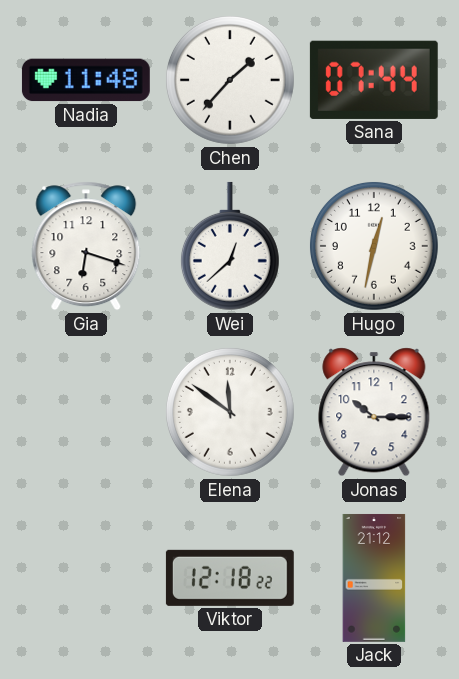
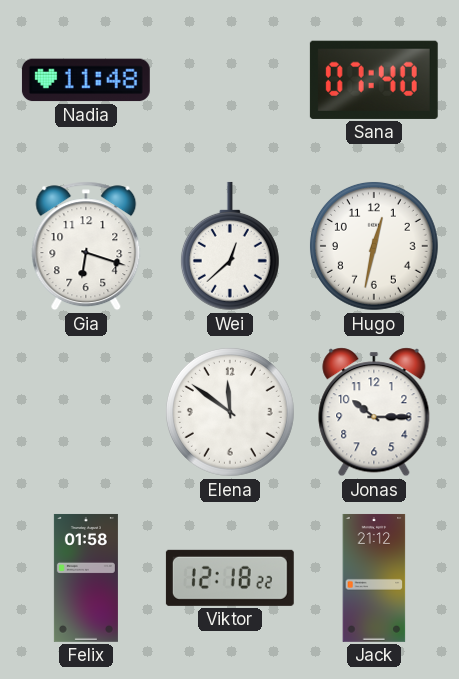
Chen: 1:37 -> none (230, 80)
Sana: 07:44 -> 07:40 (374, 80)
Felix: none -> 01:58 (86, 578)
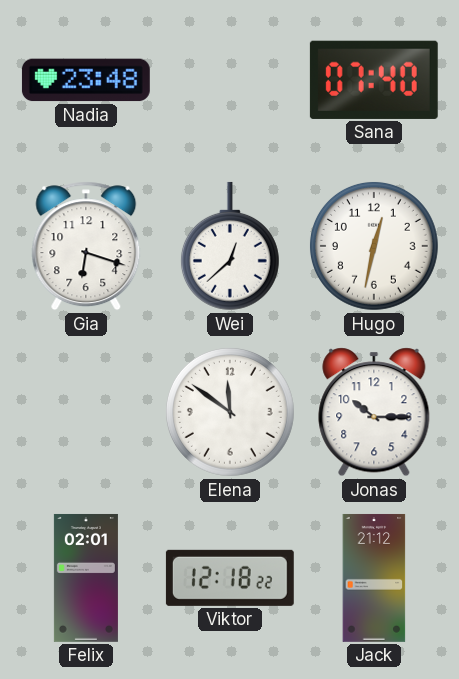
Nadia: 11:48 -> 23:48 (86, 80)
Felix: 01:58 -> 02:01 (86, 578)
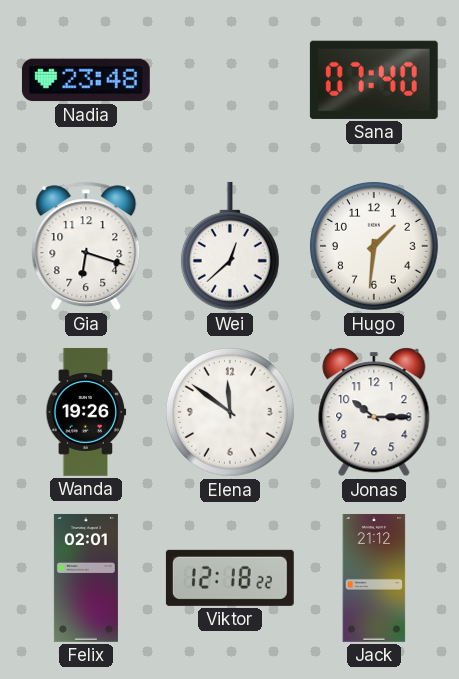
Hugo: 12:32 -> 1:31 (374, 246)
Wanda: none -> 19:26 (86, 412)
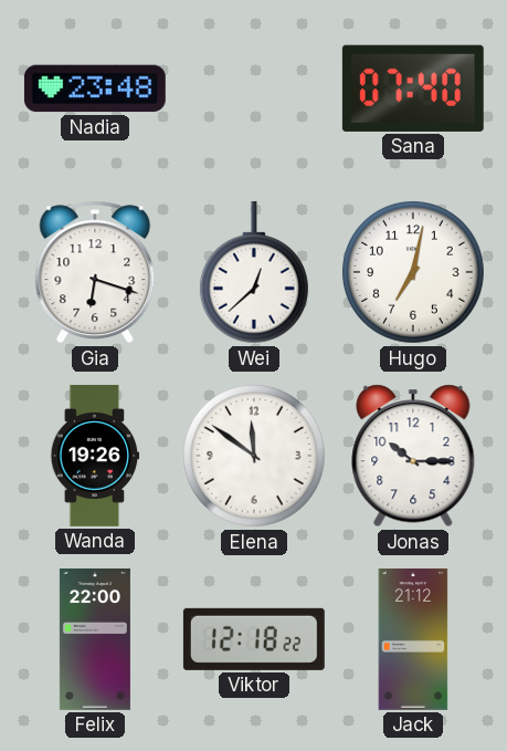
Hugo: 1:31 -> 7:02 (413, 272)
Felix: 02:01 -> 22:00 (95, 639)
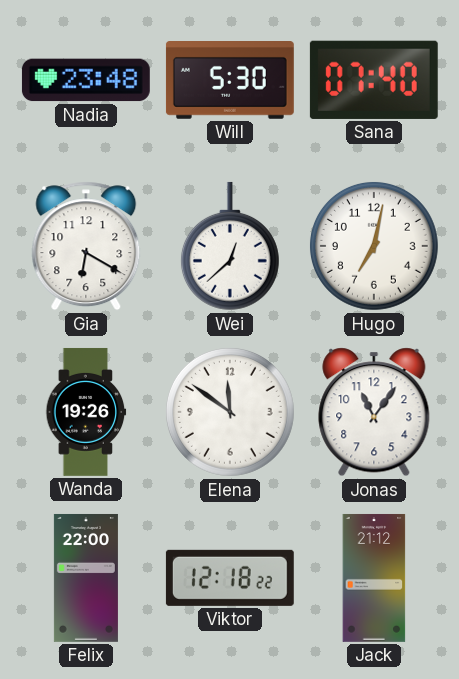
Will: none -> 5:30 (230, 81)
Gia: 6:18 -> 6:20 (86, 246)
Jonas: 10:15 -> 11:06 (374, 412)
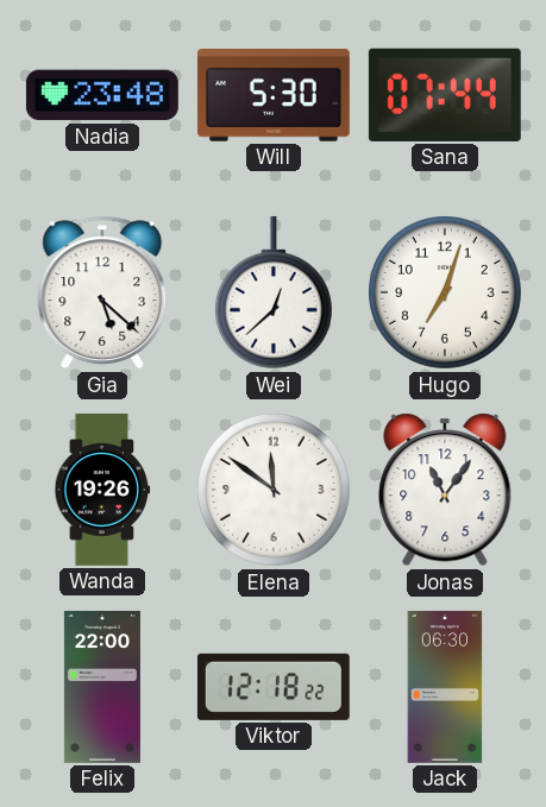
Sana: 07:40 -> 07:44 (445, 95)
Gia: 6:20 -> 5:22 (102, 292)
Hugo: 7:02 -> 7:03 (445, 292)
Jack: 21:12 -> 06:30 (445, 687)
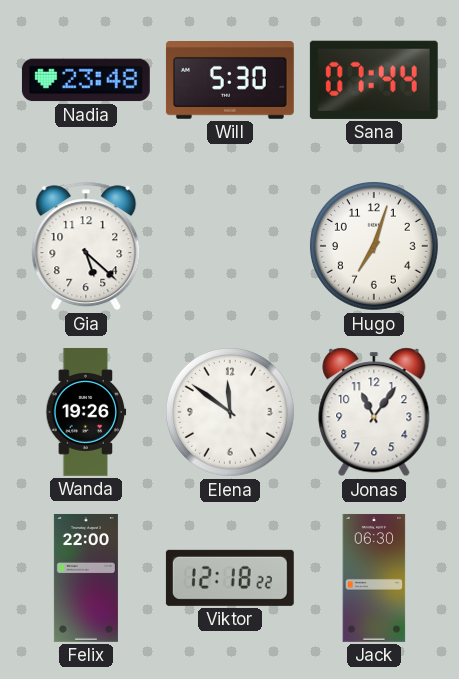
Wei: 12:38 -> none (274, 292)
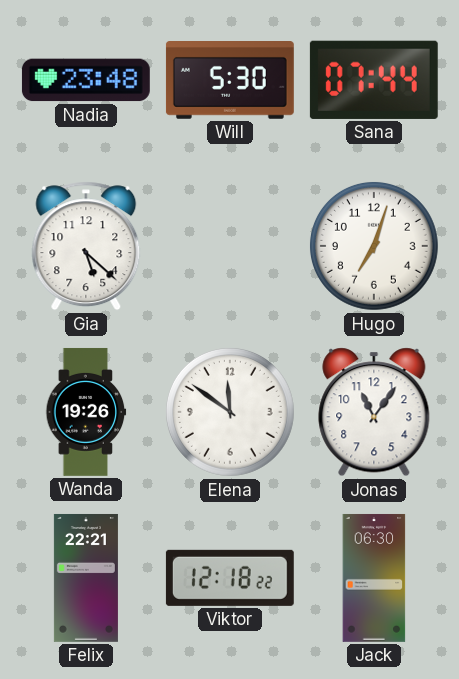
Felix: 22:00 -> 22:21 (86, 578)
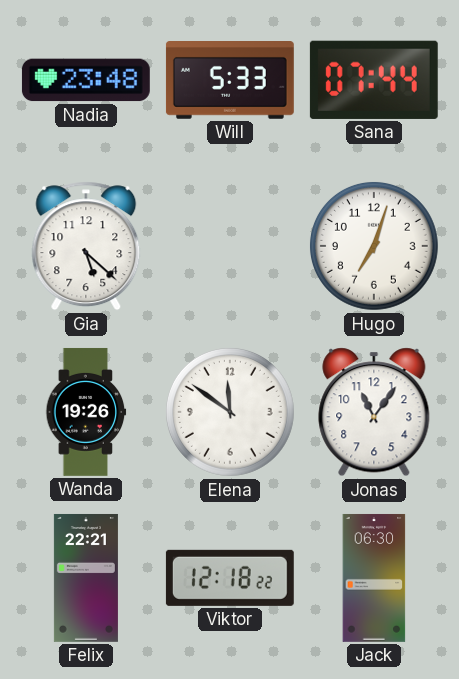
Will: 5:30 -> 5:33 (230, 81)
